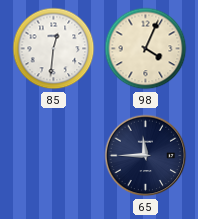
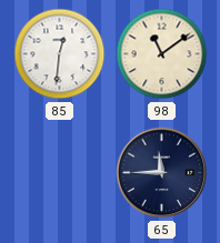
98: 4:04 -> 11:09 (162, 54)
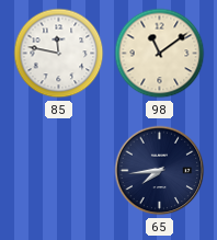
85: 12:31 -> 11:47 (59, 54)
65: 11:45 -> 7:44 (160, 171)
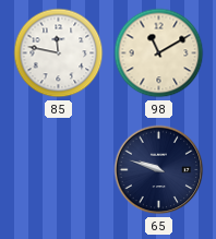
98: 11:09 -> 11:10 (159, 53)
65: 7:44 -> 9:48 (159, 170)
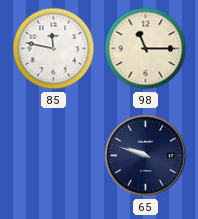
98: 11:10 -> 11:15 (146, 49)
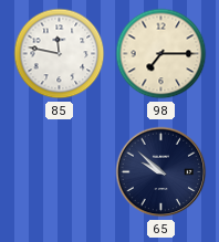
98: 11:15 -> 7:15 (161, 54)
65: 9:48 -> 9:52 (161, 172)
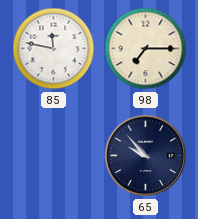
65: 9:52 -> 9:53 (146, 156)
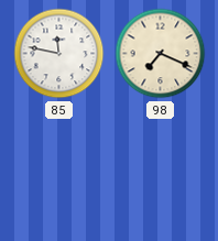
98: 7:15 -> 7:19 (161, 54)
65: 9:53 -> none (146, 156)
